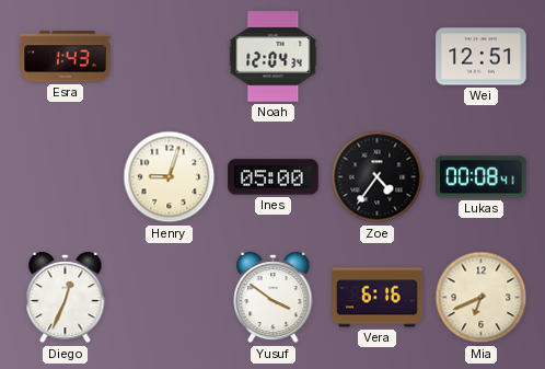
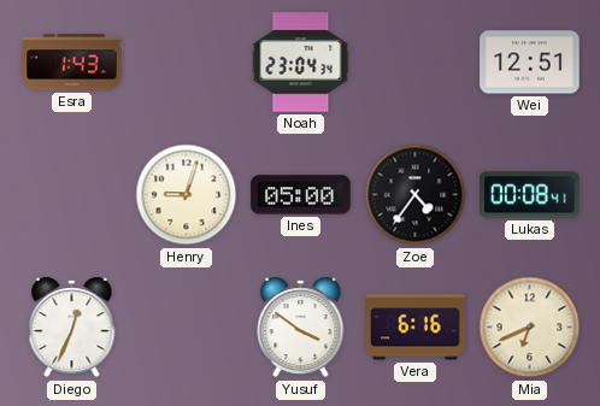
Noah: 12:04 -> 23:04 (301, 63)
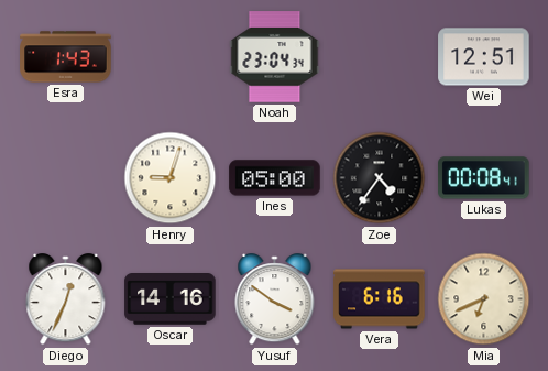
Oscar: none -> 14:16 (171, 299)
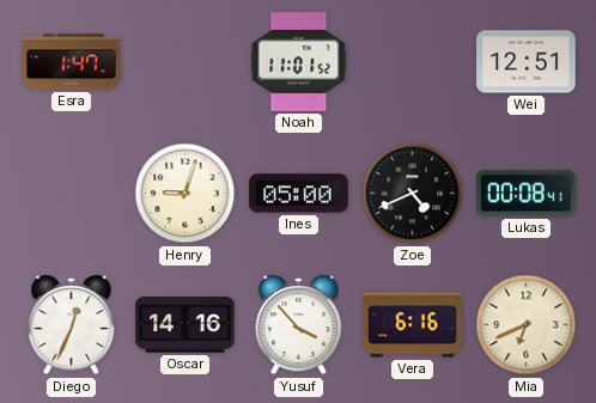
Esra: 1:43 -> 1:47 (72, 62)
Noah: 23:04 -> 11:01 (299, 62)
Zoe: 4:36 -> 4:41 (413, 194)
Yusuf: 3:51 -> 3:53 (299, 325)
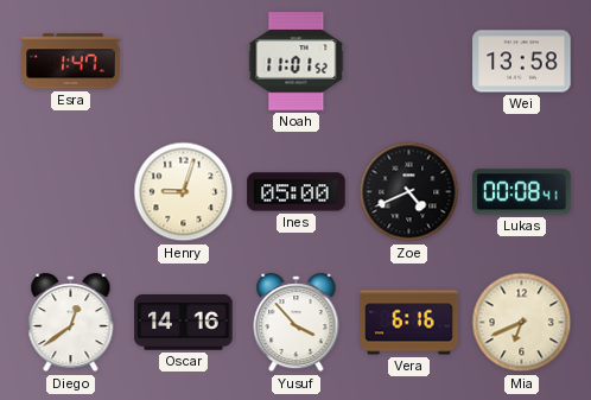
Wei: 12:51 -> 13:58 (522, 62)
Diego: 12:34 -> 12:39 (71, 323)
